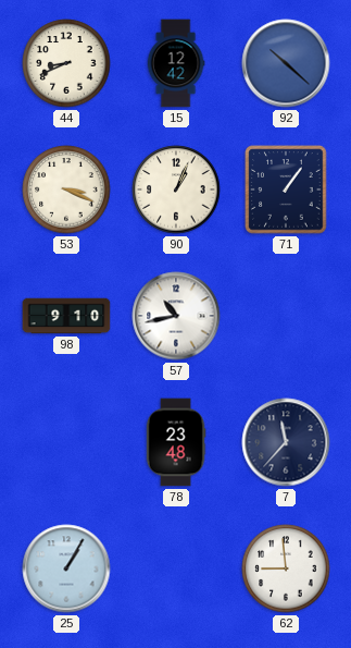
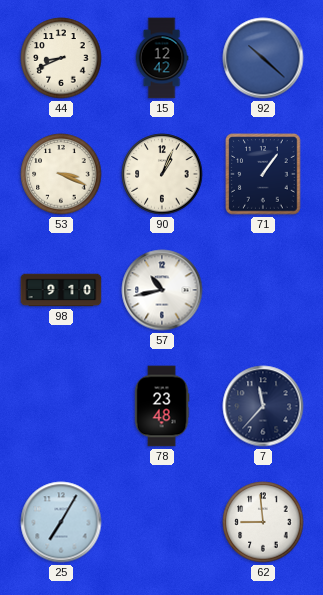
25: 1:05 -> 7:05 (61, 522)
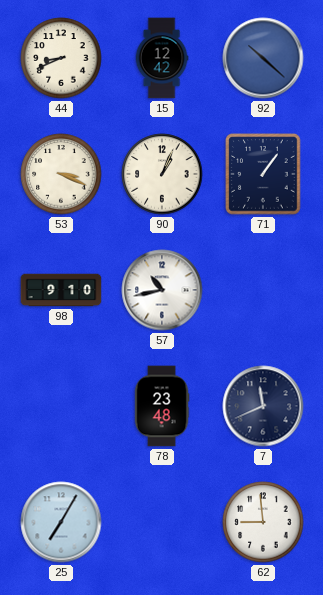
7: 11:37 -> 11:41 (263, 406)
